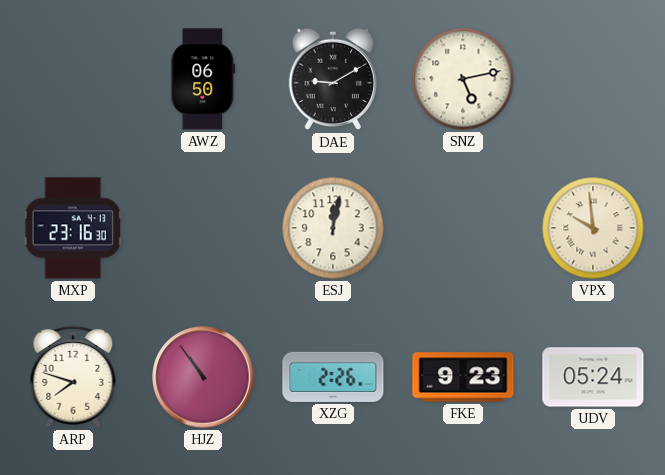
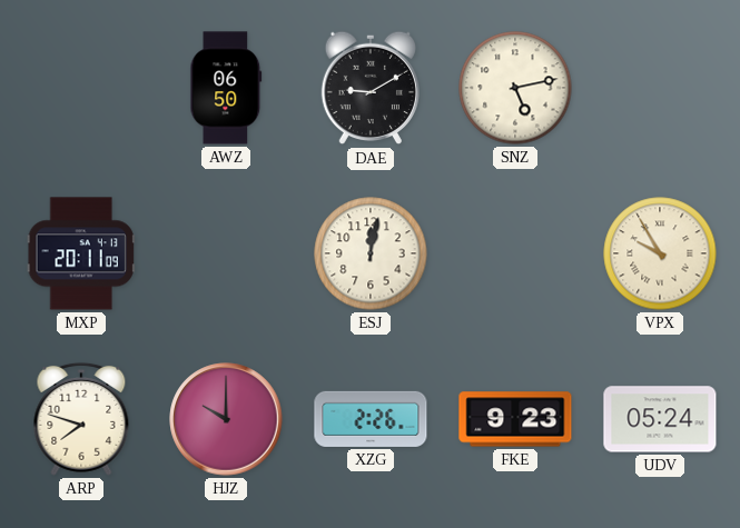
MXP: 23:16 -> 20:11 (81, 253)
VPX: 9:59 -> 9:55 (660, 253)
HJZ: 10:54 -> 10:00 (226, 419)
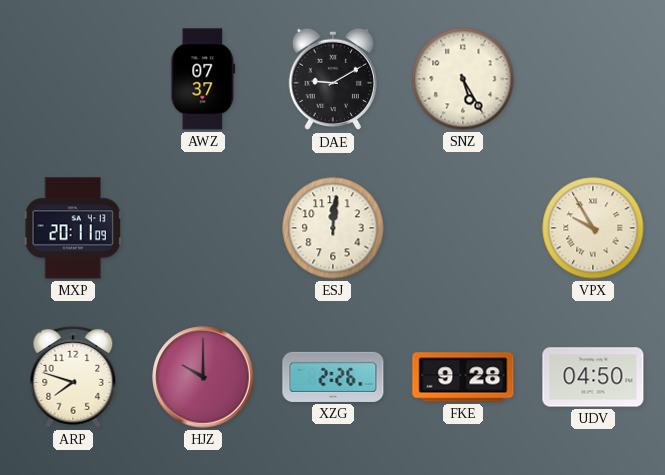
AWZ: 06:50 -> 07:37 (203, 79)
SNZ: 5:13 -> 5:25 (463, 79)
ESJ: 12:02 -> 12:01 (333, 228)
FKE: 9:23 -> 9:28 (463, 377)
UDV: 05:24 -> 04:50 (593, 377)
